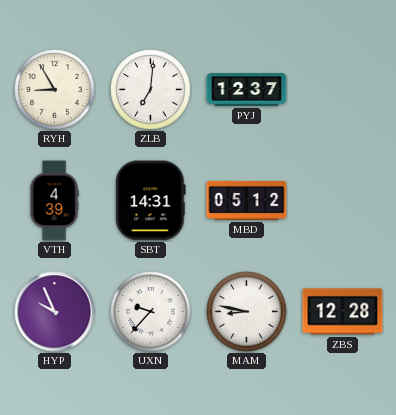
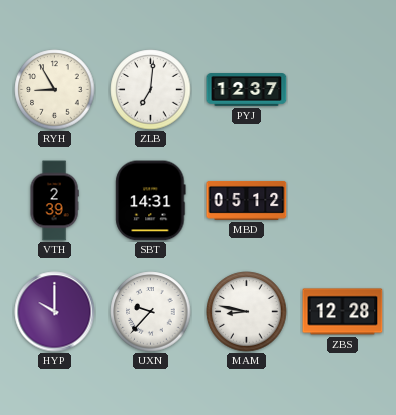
VTH: 4:39 -> 2:39 (54, 201)
HYP: 9:56 -> 10:00 (55, 312)
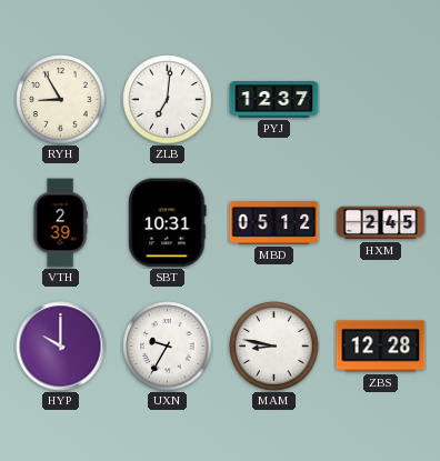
SBT: 14:31 -> 10:31 (168, 223)
HXM: none -> 2:45 (381, 223)
UXN: 9:37 -> 9:35 (168, 347)
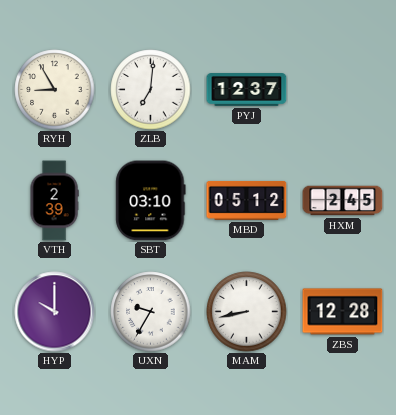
SBT: 10:31 -> 03:10 (151, 201)
MAM: 8:47 -> 8:43 (247, 312)
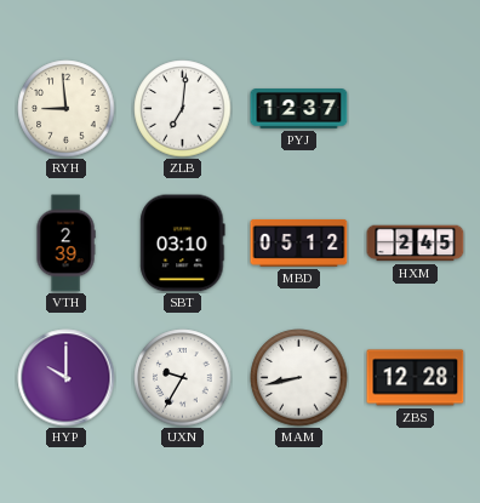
RYH: 8:55 -> 8:59 (67, 109)
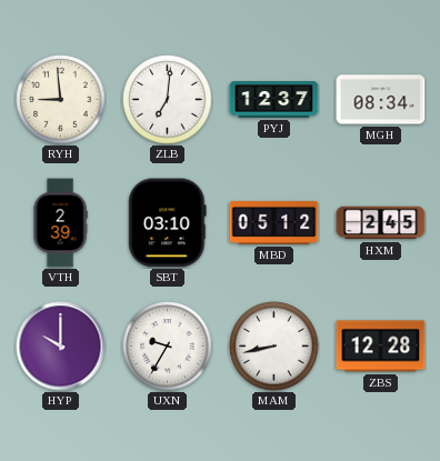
MGH: none -> 08:34 (381, 100)
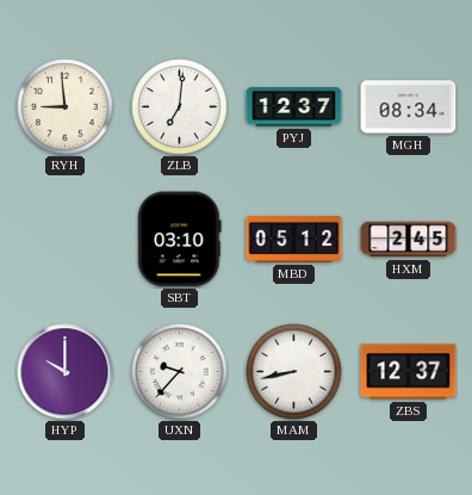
VTH: 2:39 -> none (60, 223)
UXN: 9:35 -> 9:37 (180, 372)
ZBS: 12:28 -> 12:37 (409, 372)
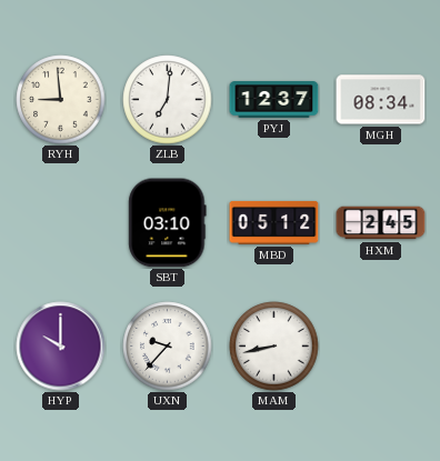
ZBS: 12:37 -> none (409, 372)
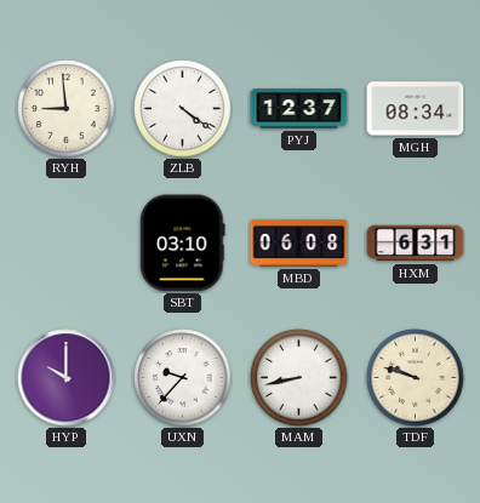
ZLB: 7:01 -> 4:21 (183, 109)
MBD: 05:12 -> 06:08 (299, 242)
HXM: 2:45 -> 6:31 (416, 244)
TDF: none -> 9:48 (416, 378)
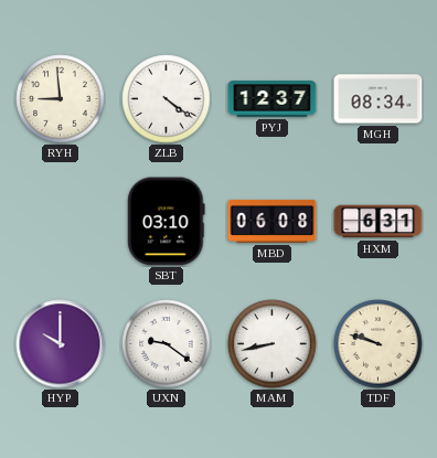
UXN: 9:37 -> 9:21 (167, 344)
